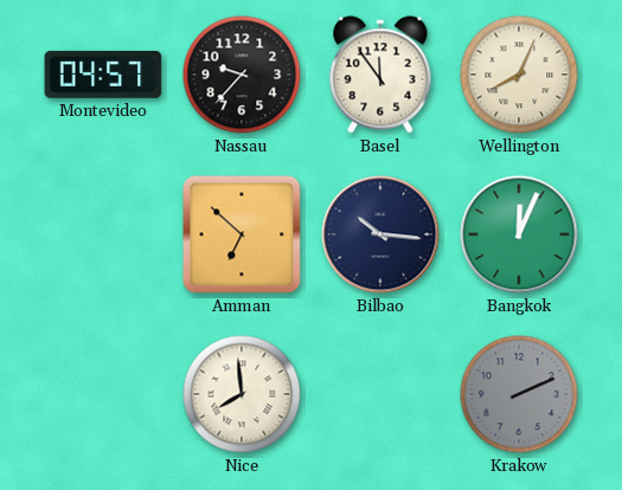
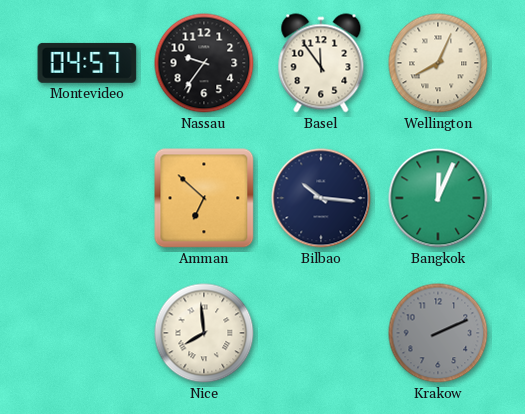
Nassau: 9:37 -> 9:36 (204, 63)
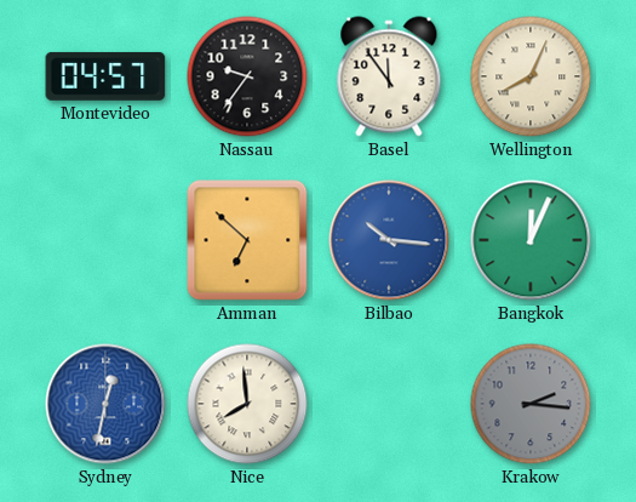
Bilbao dial: navy -> blue (389, 240)
Sydney: none -> 12:32 (105, 404)
Krakow: 2:11 -> 2:16 (531, 404)
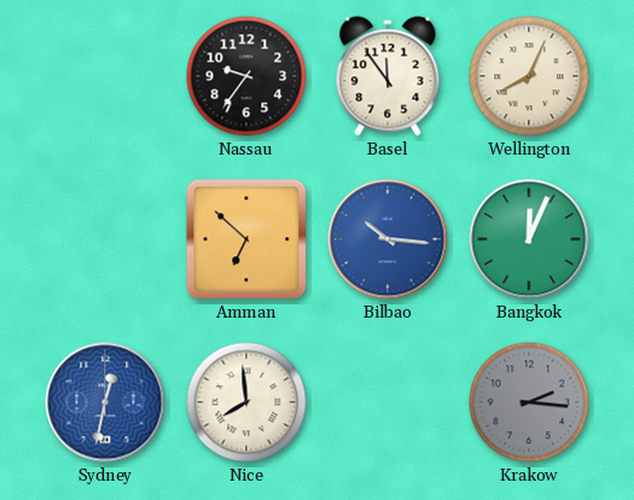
Montevideo: 04:57 -> none (105, 76)
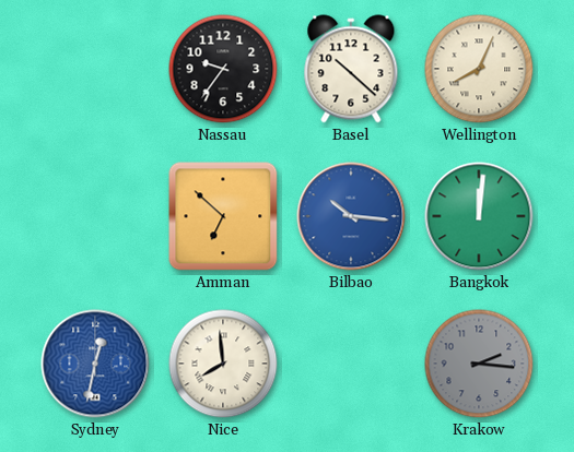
Basel: 11:54 -> 10:22 (351, 69)
Bangkok: 12:04 -> 12:01 (479, 216)
